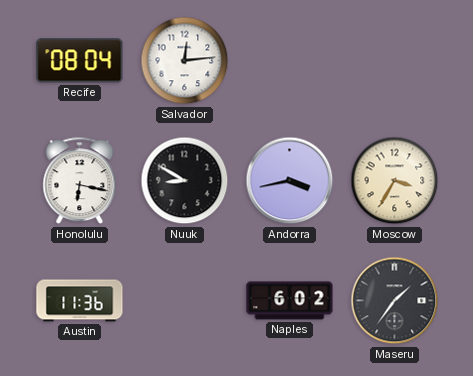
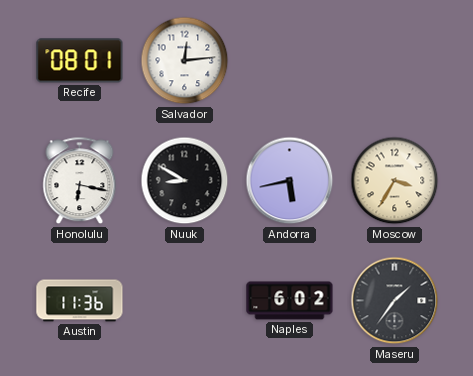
Recife: 08:04 -> 08:01 (80, 61)
Andorra: 3:43 -> 5:43 (290, 181)
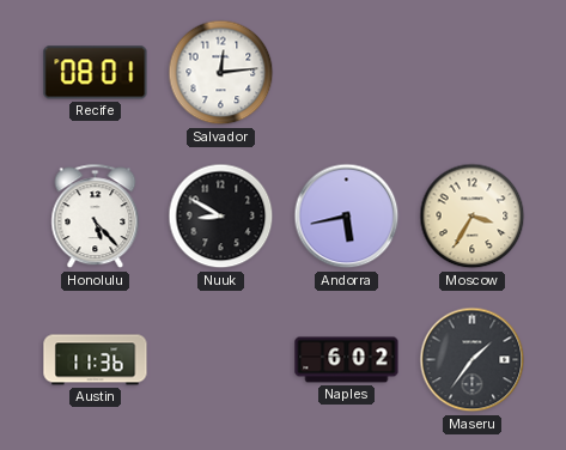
Honolulu: 6:17 -> 5:23 (96, 217)
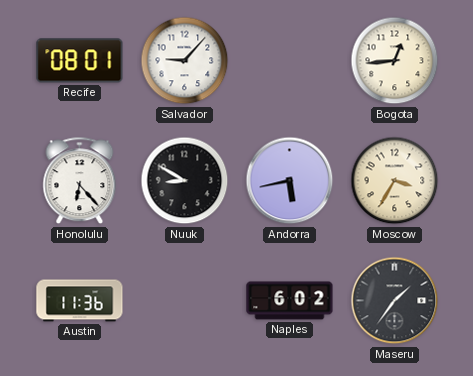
Salvador: 12:14 -> 9:07 (185, 61)
Bogota: none -> 12:44 (395, 61)
Honolulu: 5:23 -> 6:23 (80, 181)
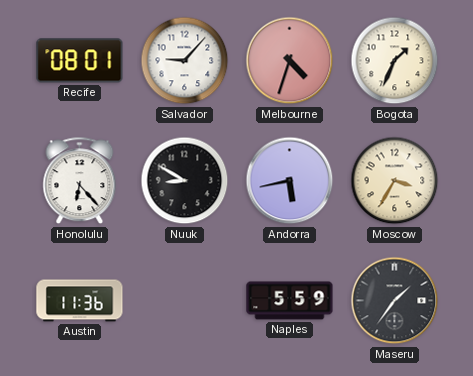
Melbourne: none -> 4:33 (290, 61)
Bogota: 12:44 -> 1:34 (395, 61)
Naples: 6:02 -> 5:59 (290, 301)
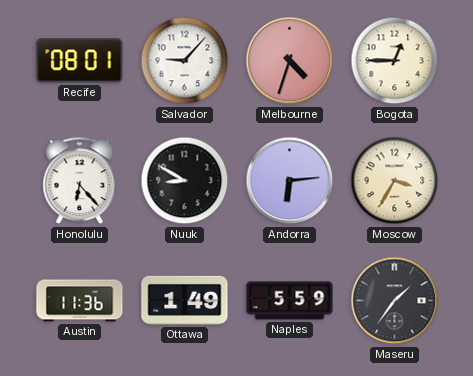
Bogota: 1:34 -> 12:45 (395, 61)
Andorra: 5:43 -> 6:14 (290, 181)
Ottawa: none -> 1:49 (185, 300)
